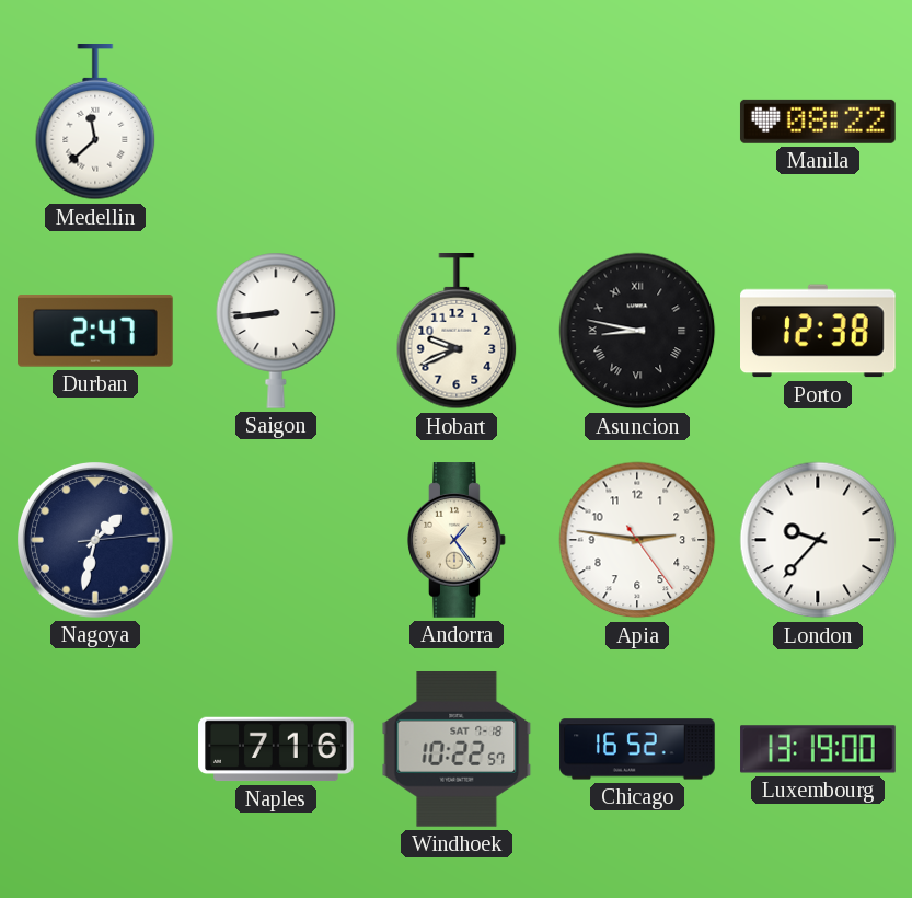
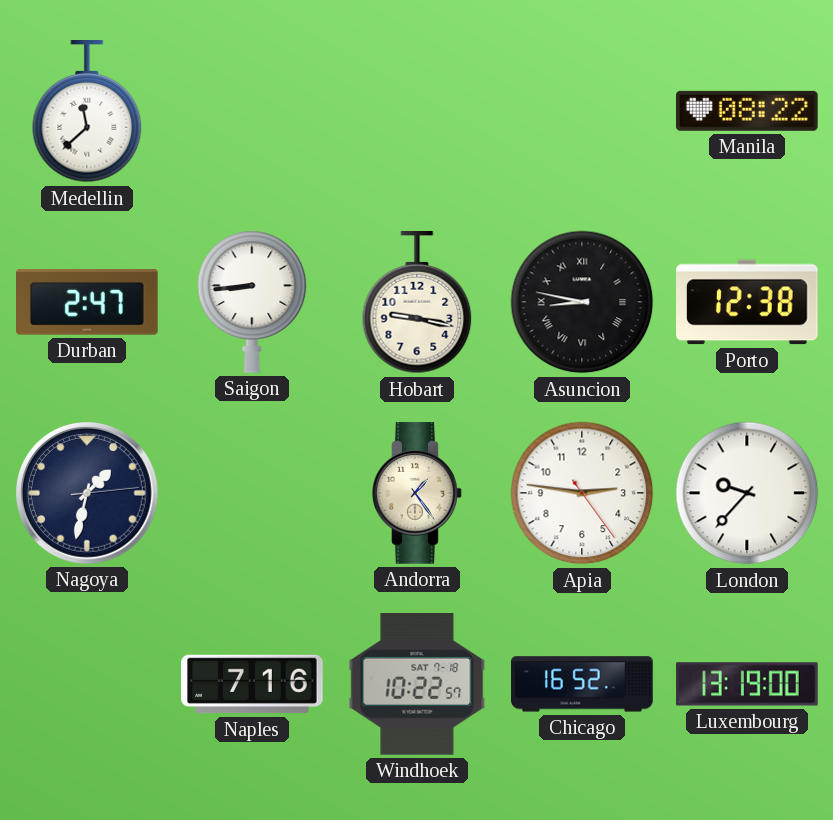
Hobart: 9:41 -> 9:17 (417, 303)
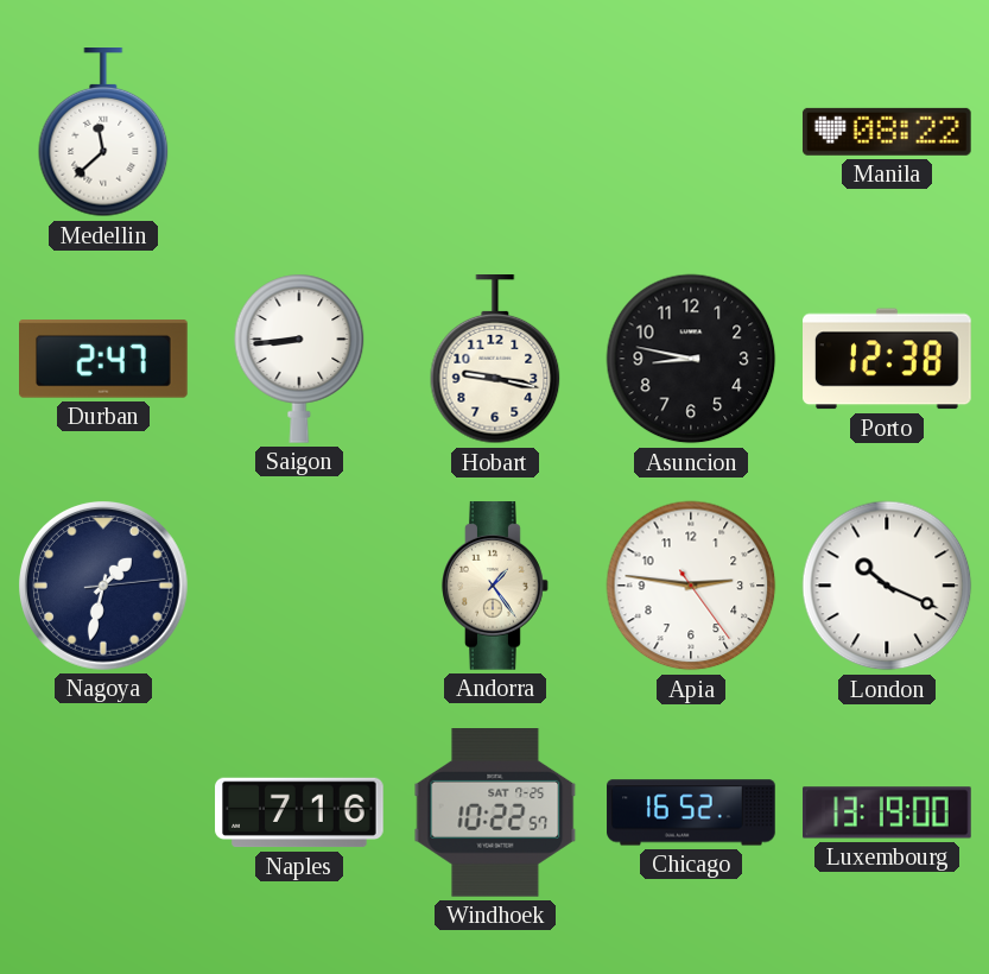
Asuncion numerals: Roman -> Arabic (691, 359)
London: 9:37 -> 10:19 (887, 586)
Windhoek date: SAT 7-18 -> SAT 7-25 (495, 814)
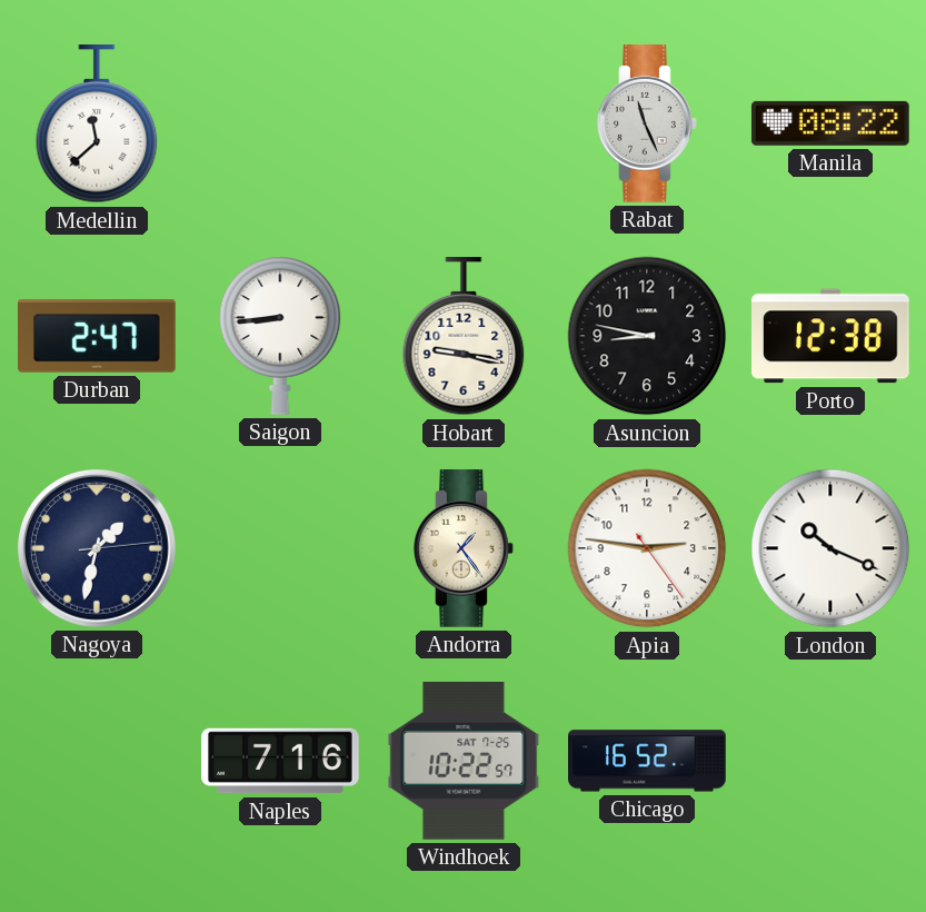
Rabat: none -> 11:26 (647, 123)
Luxembourg: 13:19 -> none (887, 812)
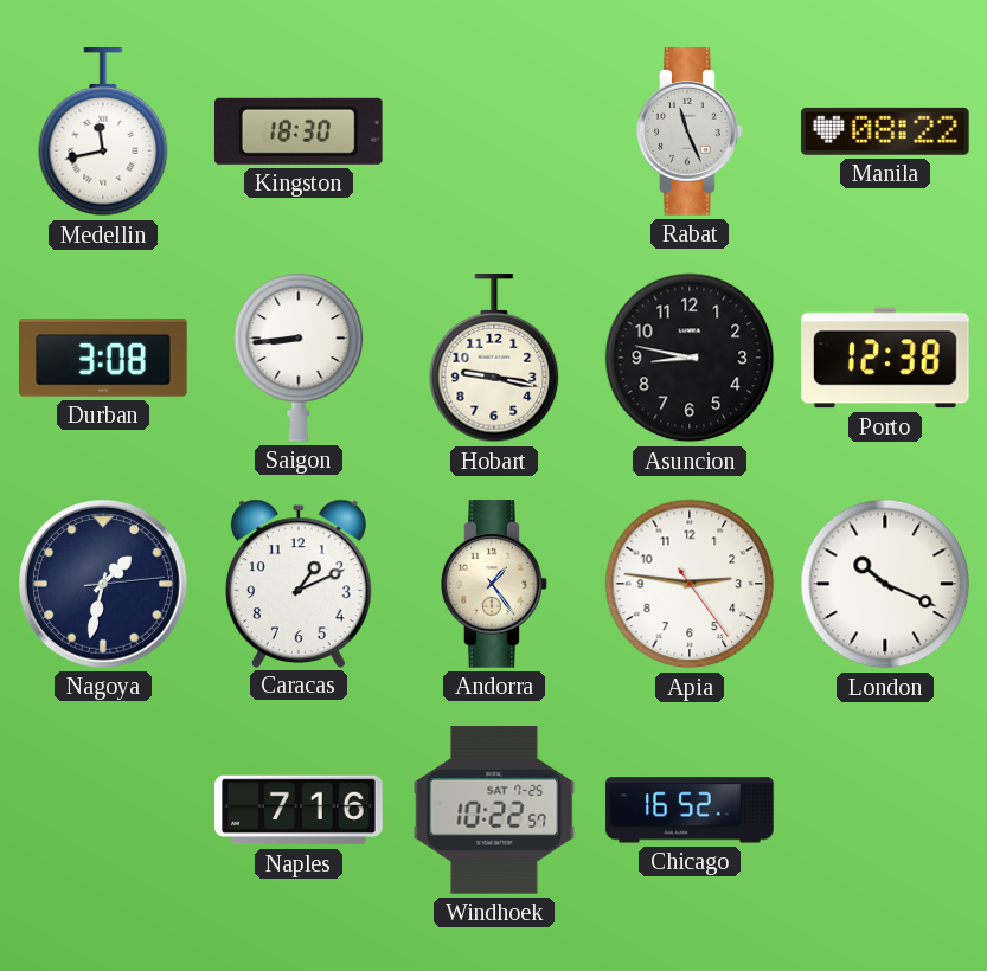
Medellin: 11:38 -> 11:43 (103, 133)
Kingston: none -> 18:30 (299, 131)
Durban: 2:47 -> 3:08 (104, 358)
Caracas: none -> 1:11 (299, 583)
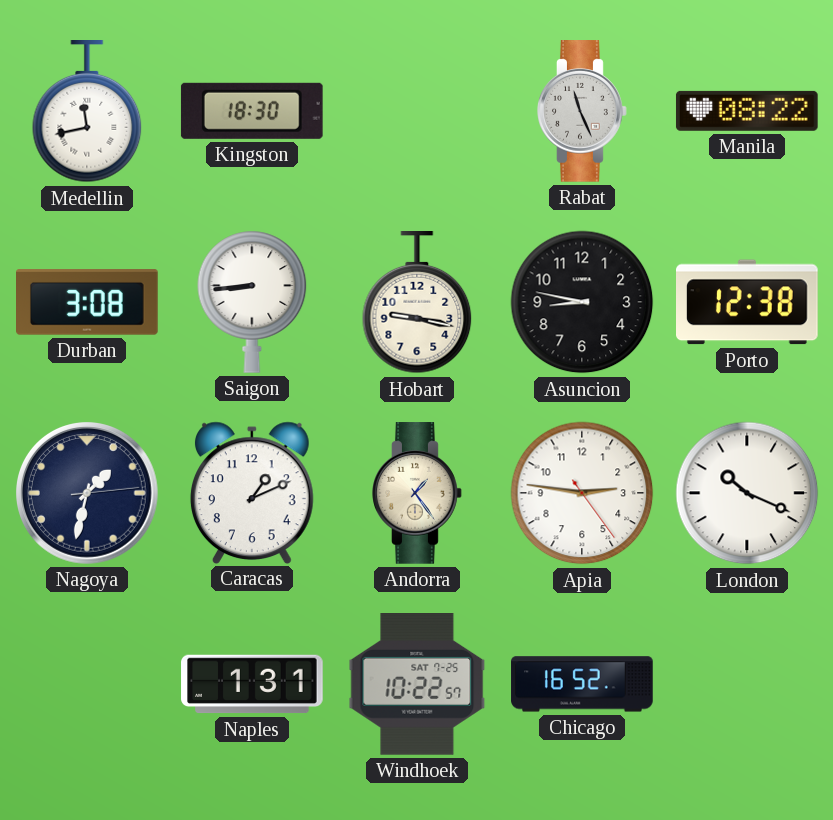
Naples: 7:16 -> 1:31 (252, 684)
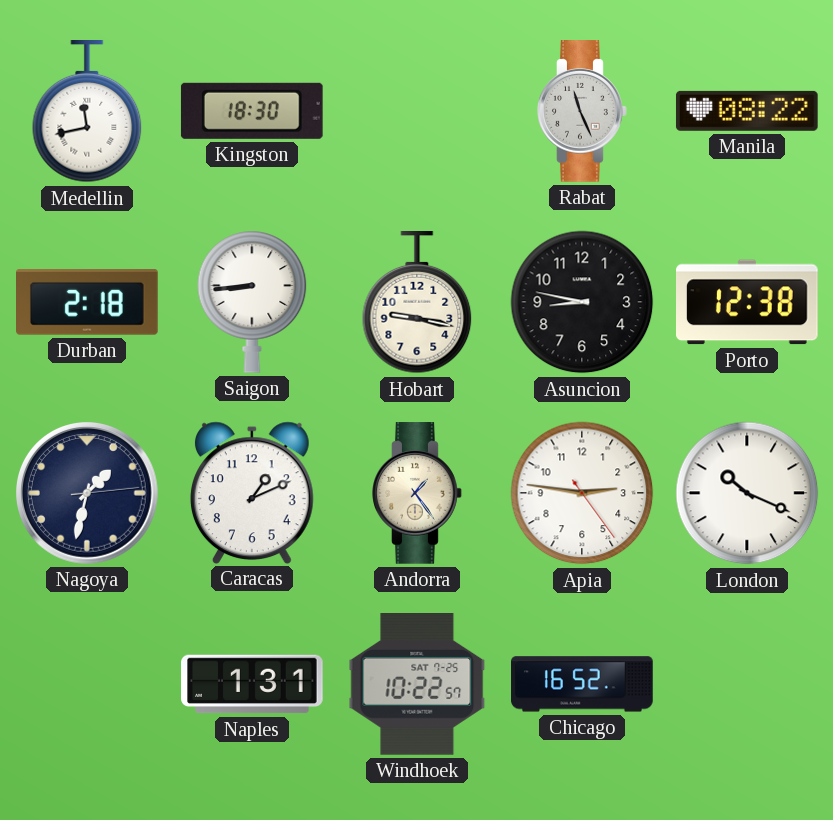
Durban: 3:08 -> 2:18 (88, 302)
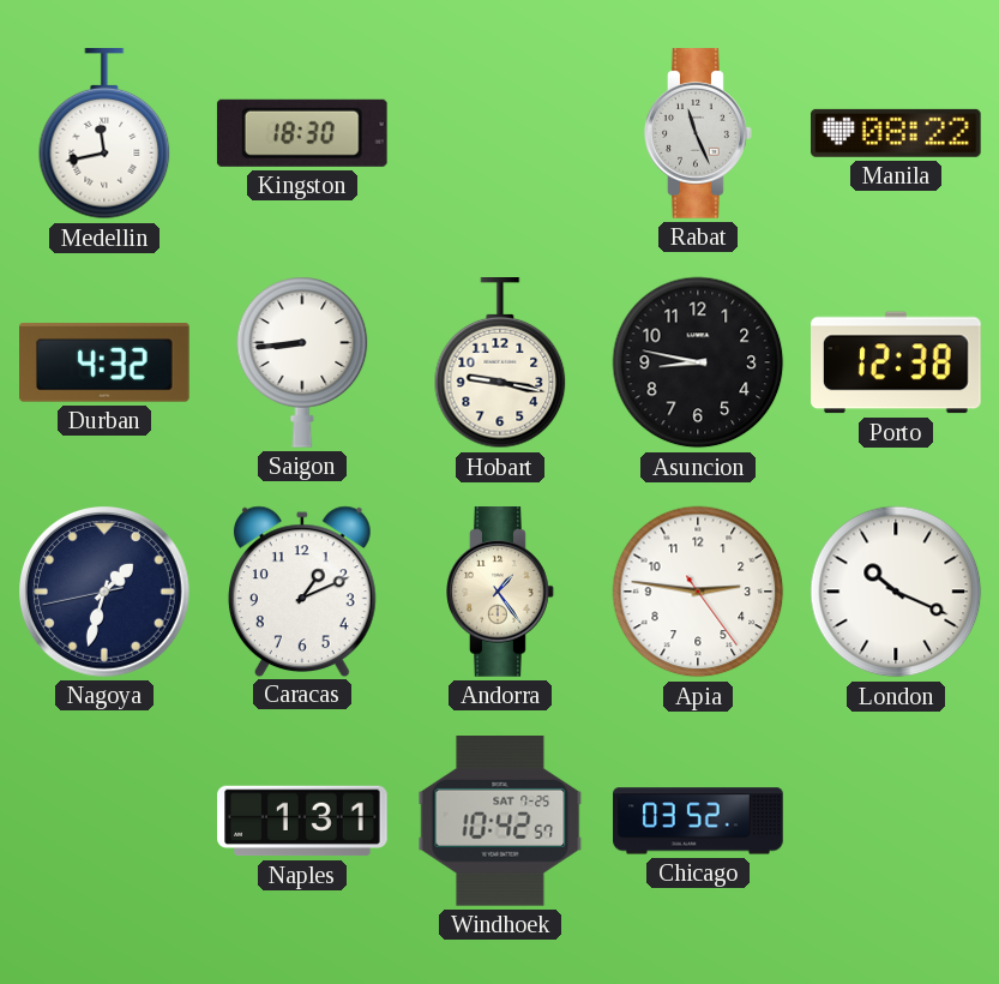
Durban: 2:18 -> 4:32 (106, 362)
Nagoya: 1:32:14 -> 1:32:43 (106, 593)
Windhoek: 10:22 -> 10:42 (500, 822)
Chicago: 16:52 -> 03:52 (698, 821)
